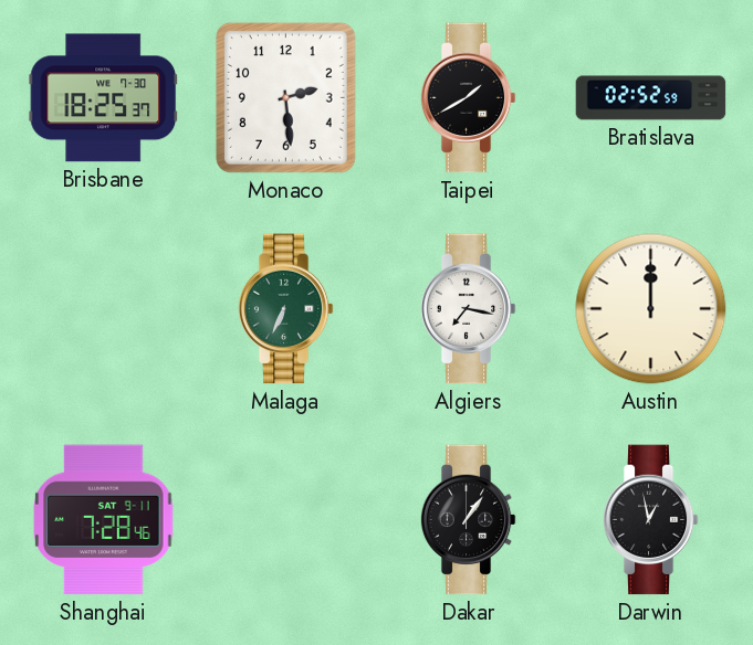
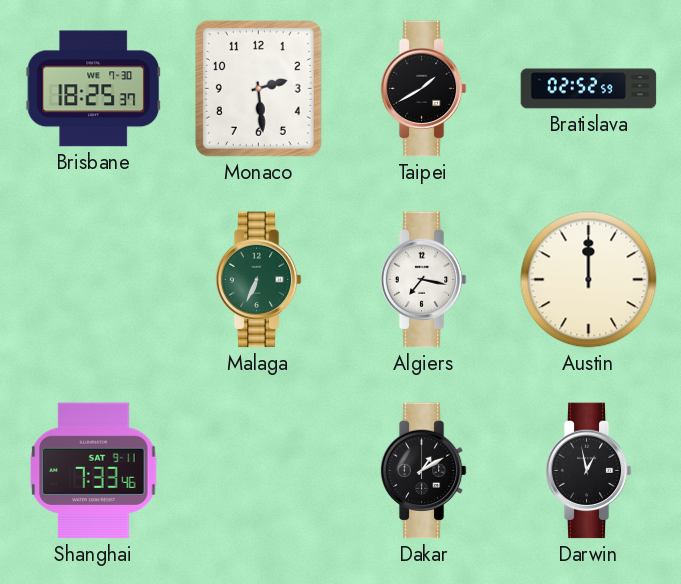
Shanghai: 7:28 -> 7:33 (94, 471)
Dakar: 1:06 -> 1:10 (423, 471)
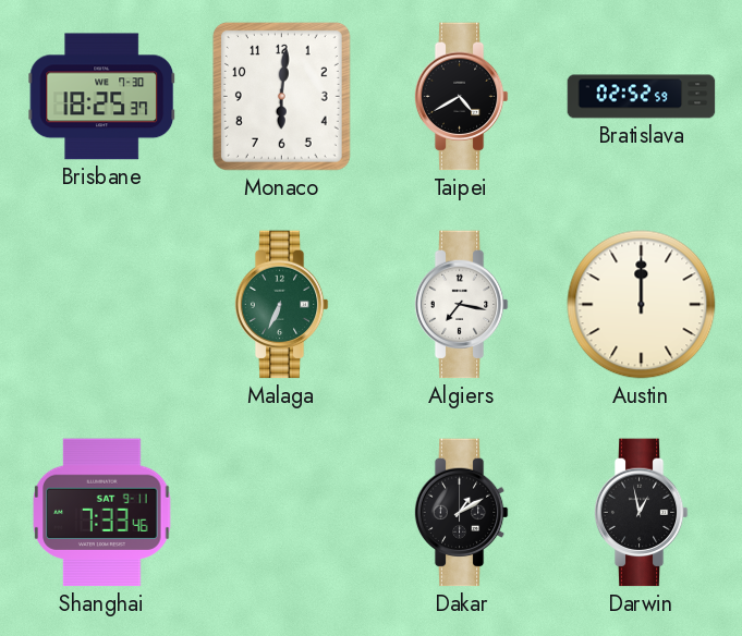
Monaco: 2:29 -> 6:01 (281, 96)
Taipei: 1:40 -> 4:40 (461, 97)
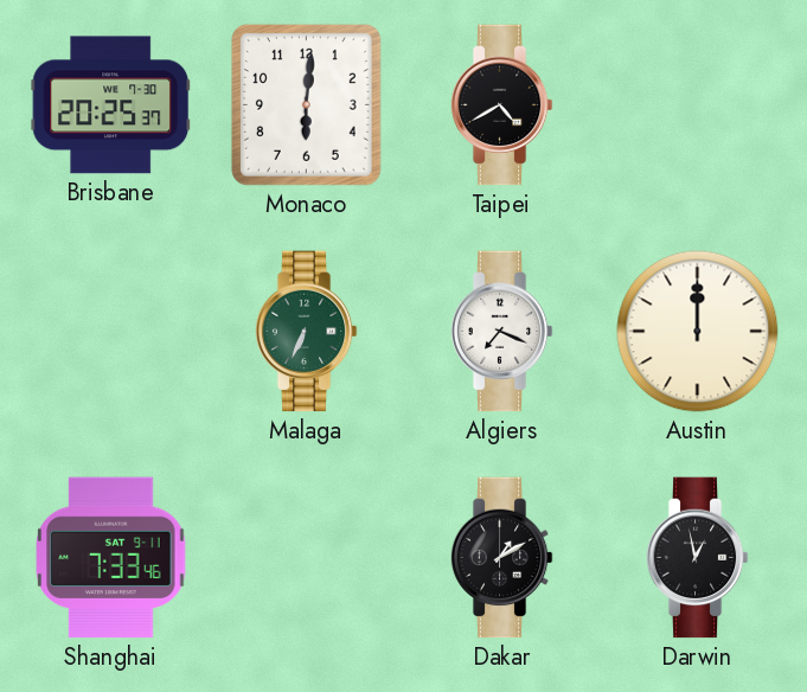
Brisbane: 18:25 -> 20:25 (111, 105)
Bratislava: 02:52 -> none (642, 97)
Algiers: 7:17 -> 7:19 (501, 332)
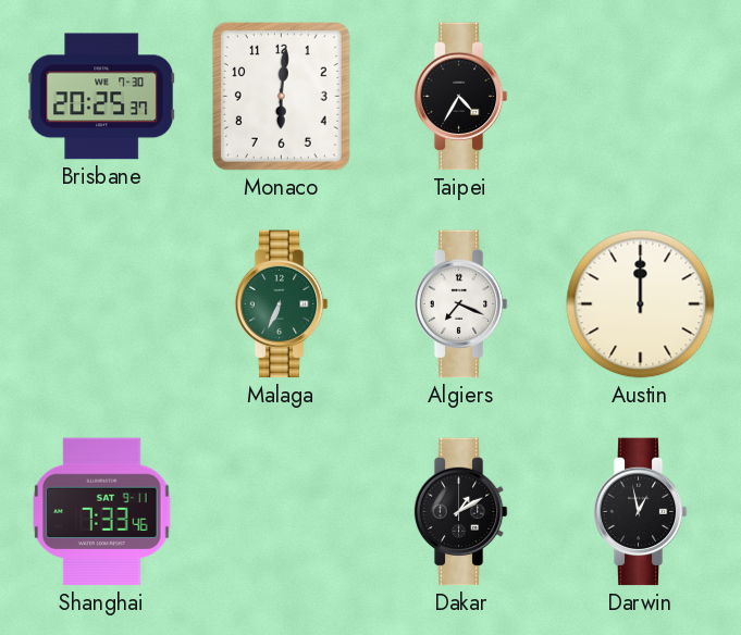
Taipei: 4:40 -> 4:35 (460, 97)
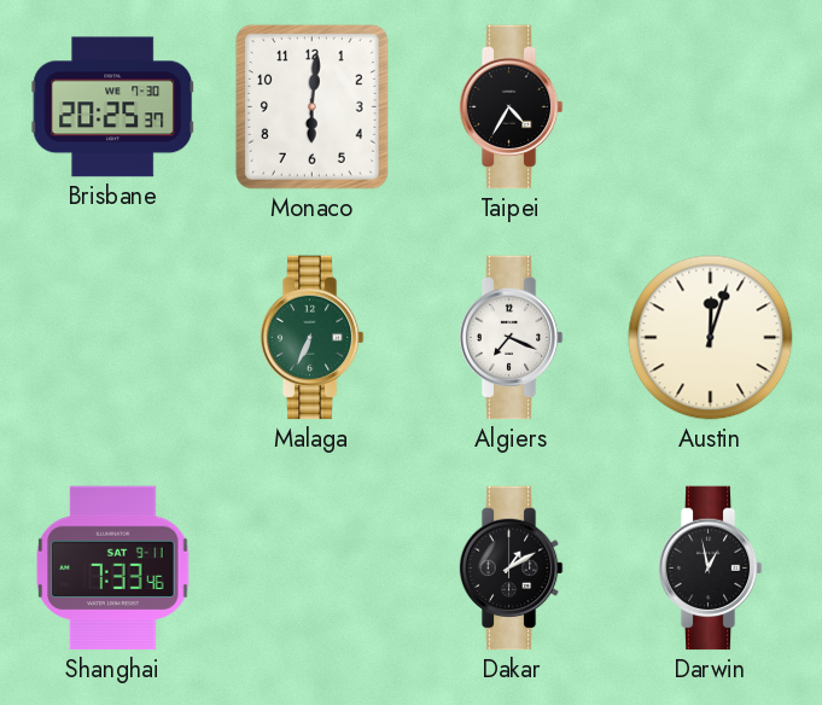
Austin: 12:00 -> 12:03 (711, 338)
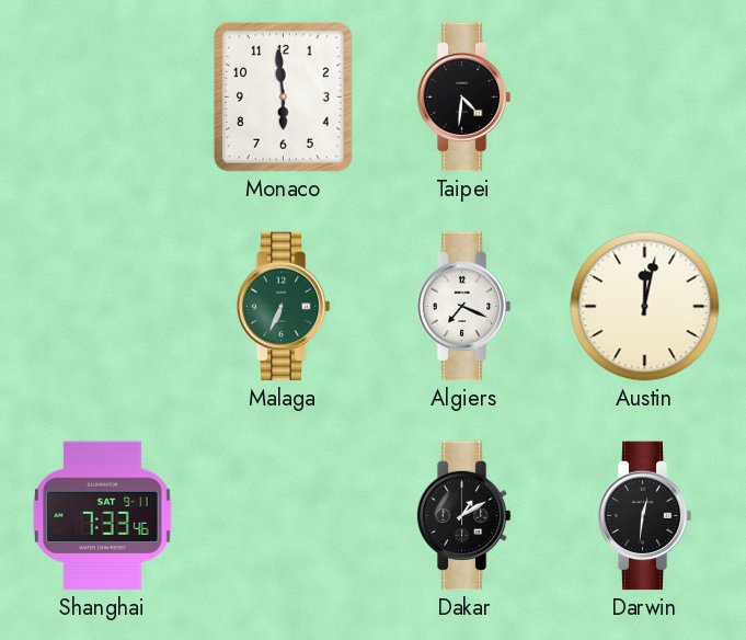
Brisbane: 20:25 -> none (113, 107)
Monaco: 6:01 -> 5:59 (283, 96)
Taipei: 4:35 -> 4:31 (463, 98)
Austin: 12:03 -> 12:02 (645, 307)
Darwin: 12:58 -> 12:31 (644, 516)
